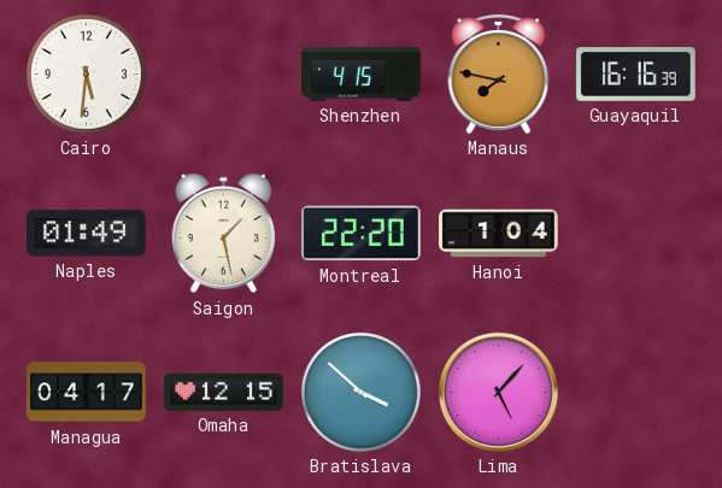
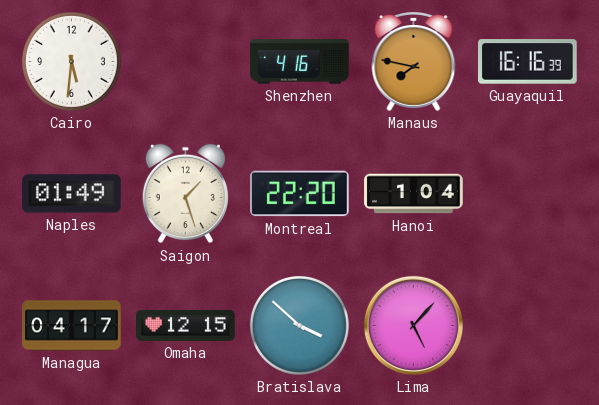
Shenzhen: 4:15 -> 4:16 (300, 62)
Saigon: 1:28 -> 1:27 (185, 194)
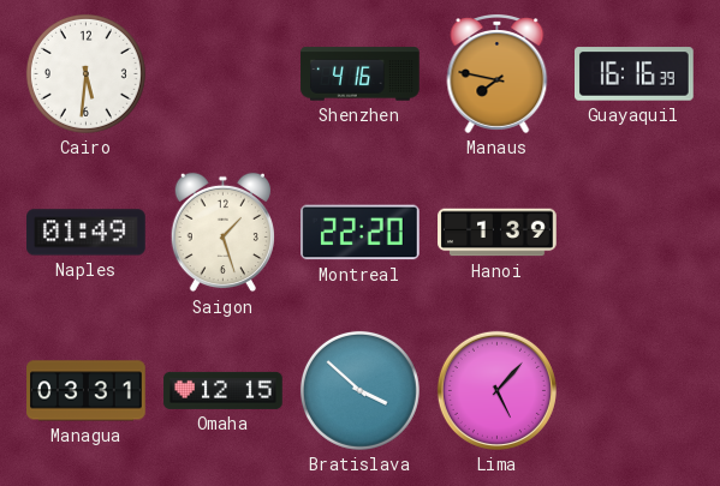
Hanoi: 1:04 -> 1:39 (498, 233)
Managua: 04:17 -> 03:31 (87, 391)
